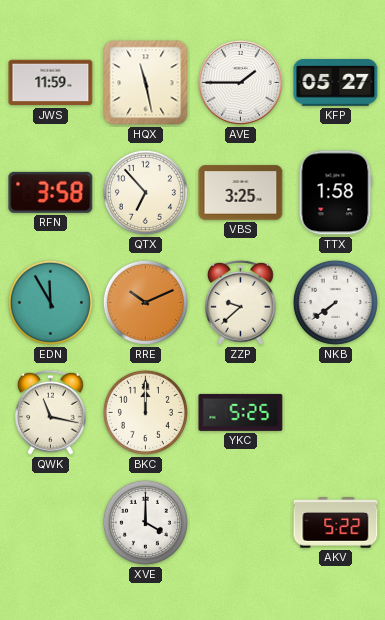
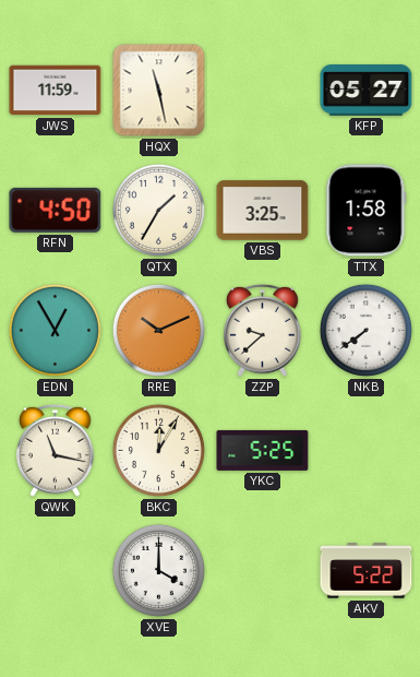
AVE: 1:45 -> none (240, 82)
RFN: 3:58 -> 4:50 (56, 210)
QTX: 6:53 -> 1:35 (158, 210)
EDN: 11:55 -> 12:55 (55, 330)
BKC: 12:00 -> 12:05 (158, 450)
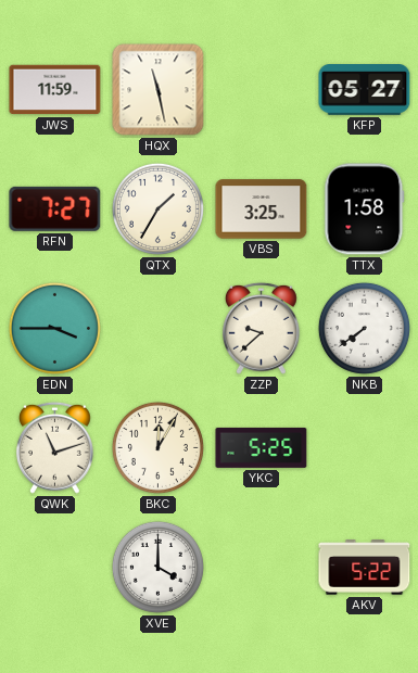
RFN: 4:50 -> 7:27 (55, 208)
EDN: 12:55 -> 3:45 (54, 328)
RRE: 10:11 -> none (158, 330)
QWK: 11:17 -> 11:12 (54, 447)
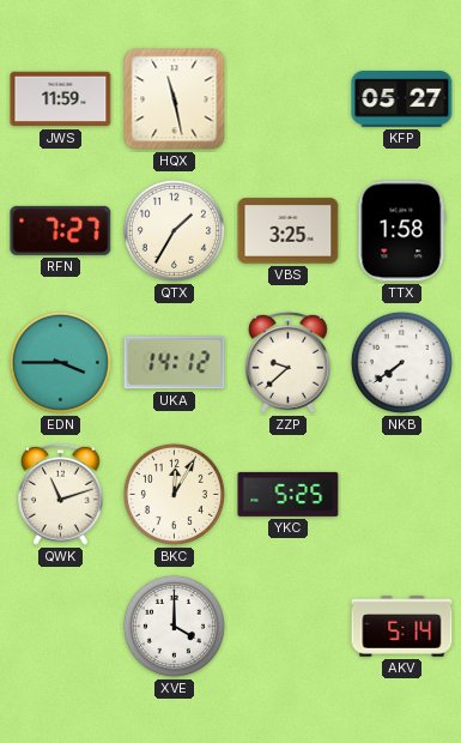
UKA: none -> 14:12 (175, 363)
AKV: 5:22 -> 5:14 (402, 627)
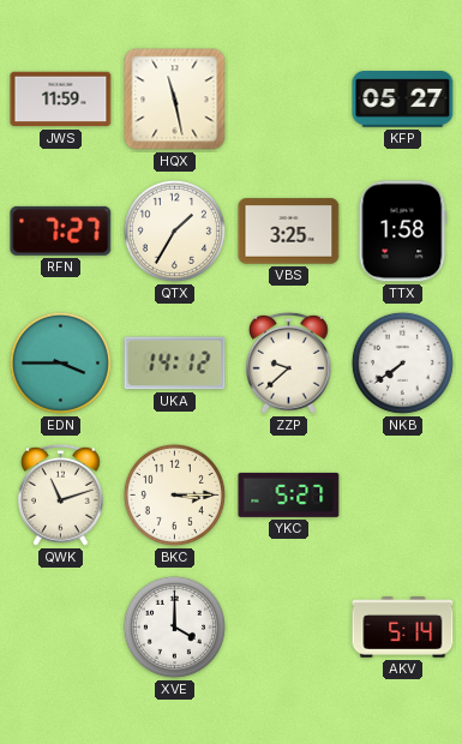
BKC: 12:05 -> 3:15 (174, 494)
YKC: 5:25 -> 5:27 (289, 494)
